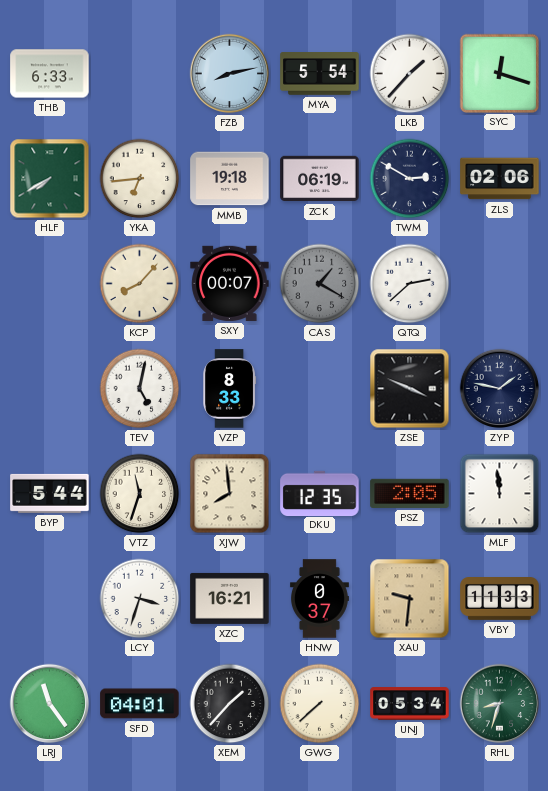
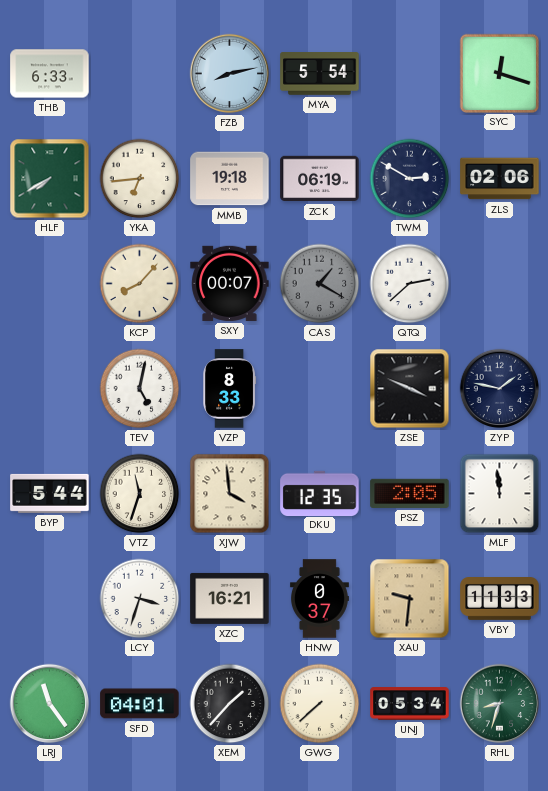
LKB: 1:37 -> none (410, 74)
XJW: 7:59 -> 3:59 (230, 494)
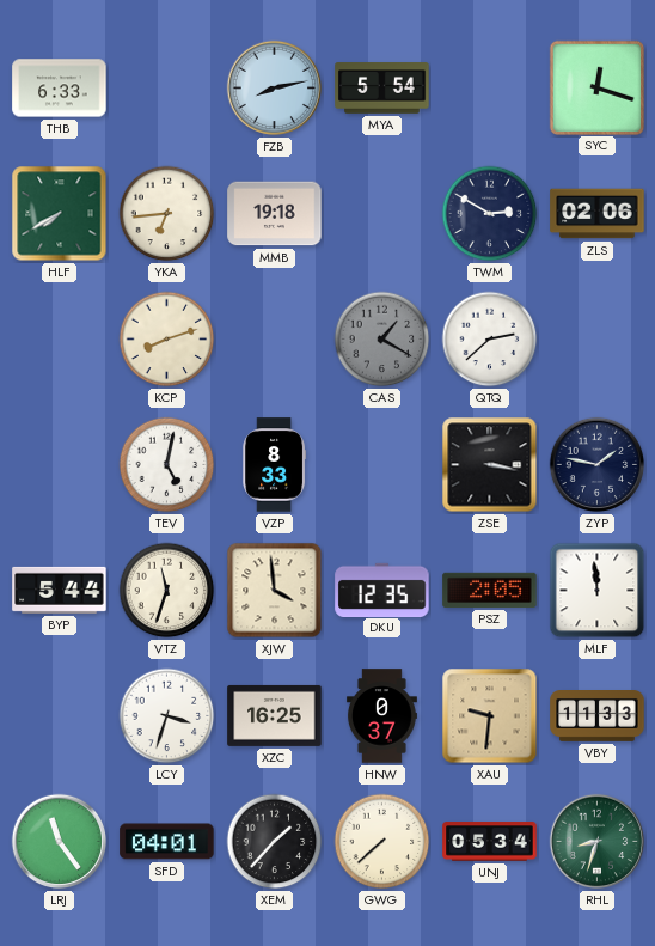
ZCK: 06:19 -> none (320, 179)
KCP: 8:07 -> 8:12 (167, 340)
SXY: 00:07 -> none (230, 283)
ZSE: 3:49 -> 3:17 (490, 465)
XZC: 16:21 -> 16:25 (275, 715)
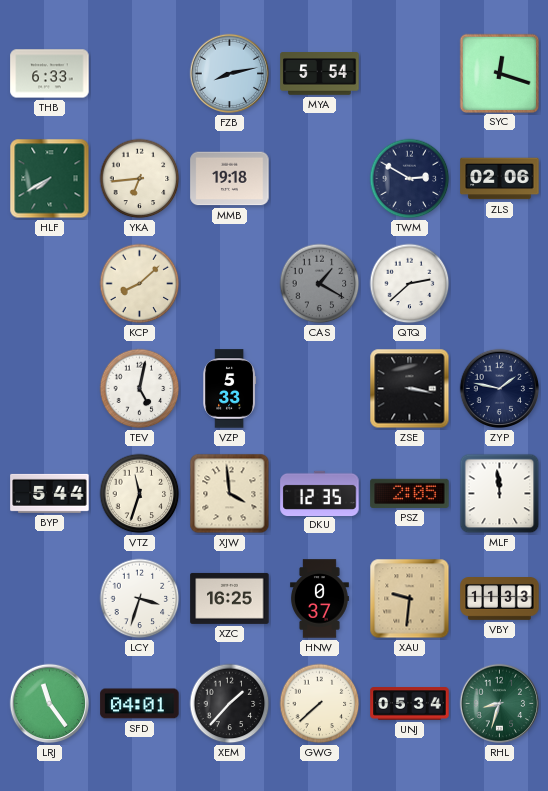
KCP: 8:12 -> 8:08 (140, 284)
VZP: 8:33 -> 5:33 (230, 389)
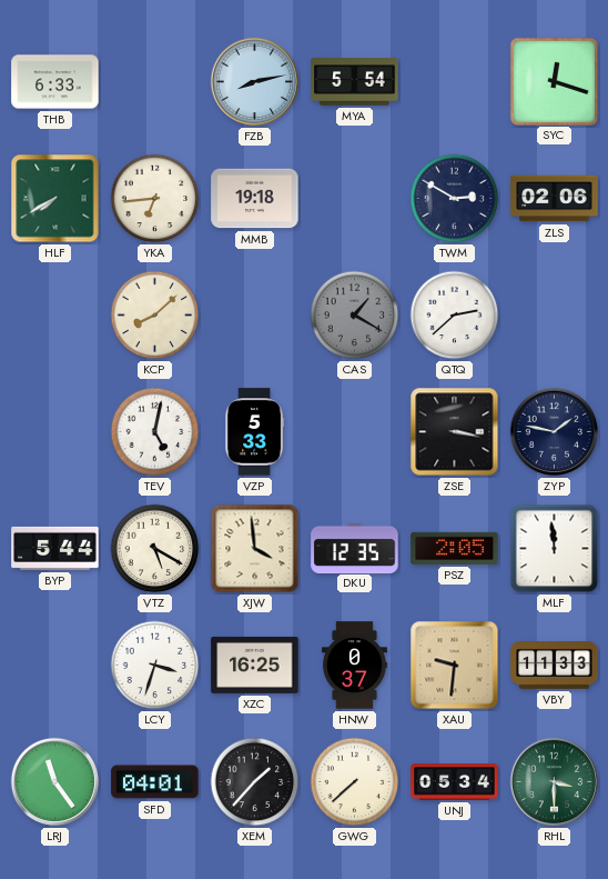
VTZ: 11:33 -> 5:20 (155, 549)
RHL: 8:33 -> 3:30 (555, 782)
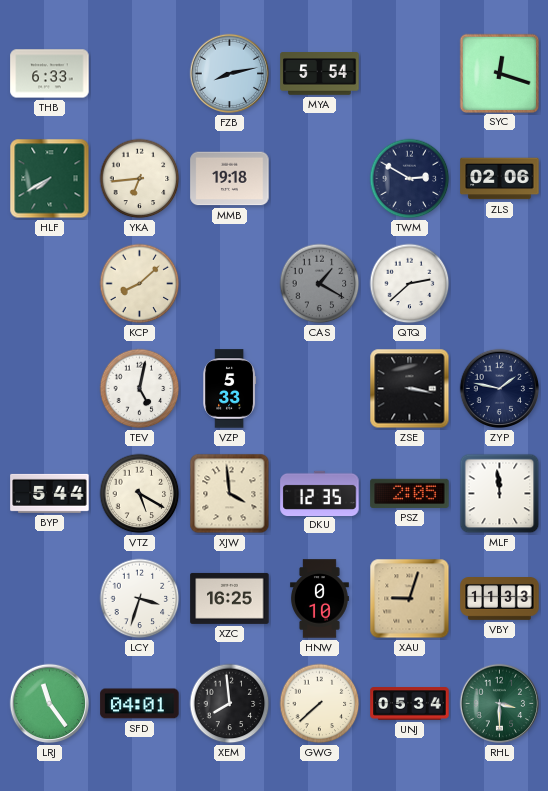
HNW: 0:37 -> 0:10 (319, 599)
XAU: 9:31 -> 9:03 (410, 599)
XEM: 1:37 -> 7:59 (230, 704)
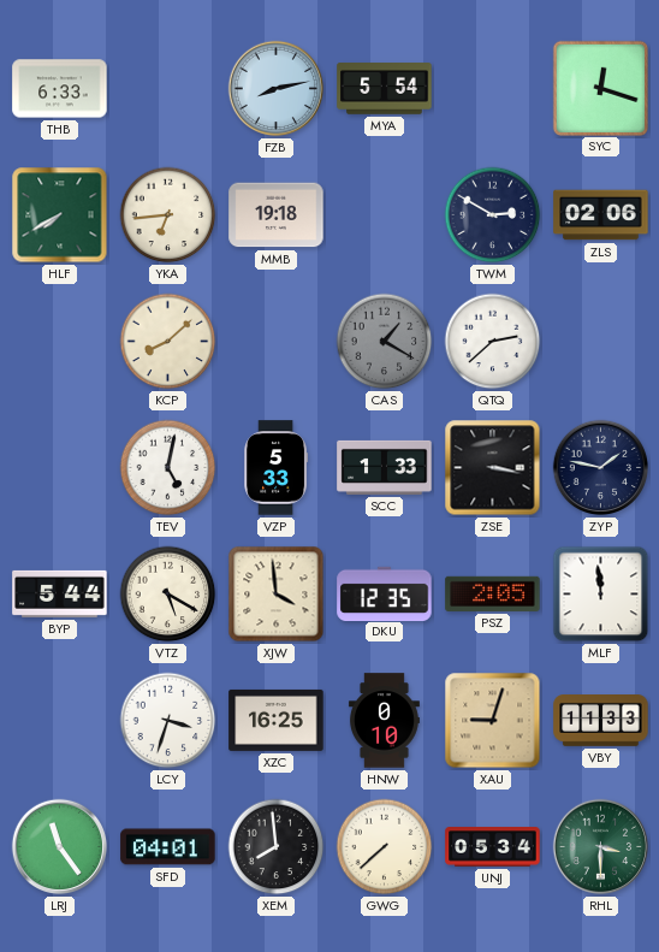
SCC: none -> 1:33 (385, 467)
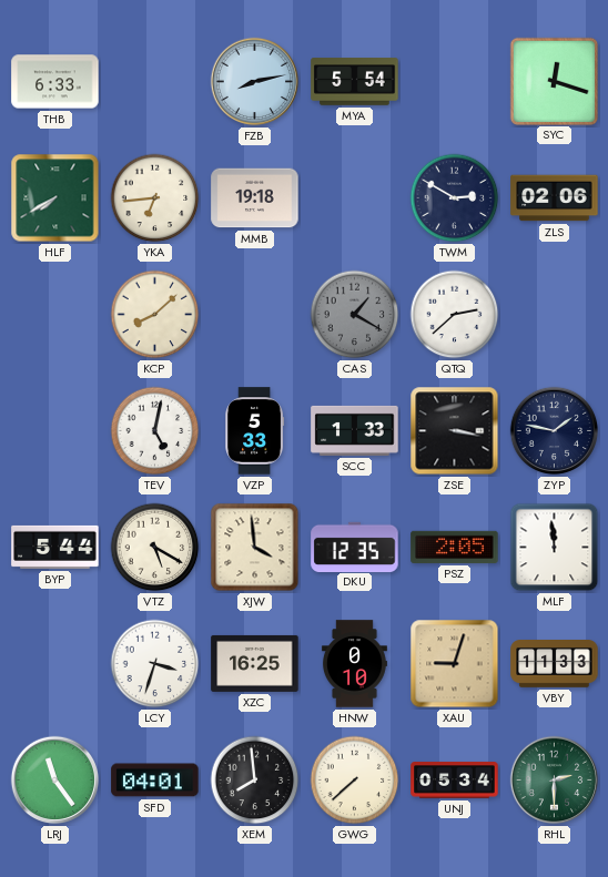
RHL: 3:30 -> 2:30 (555, 781)
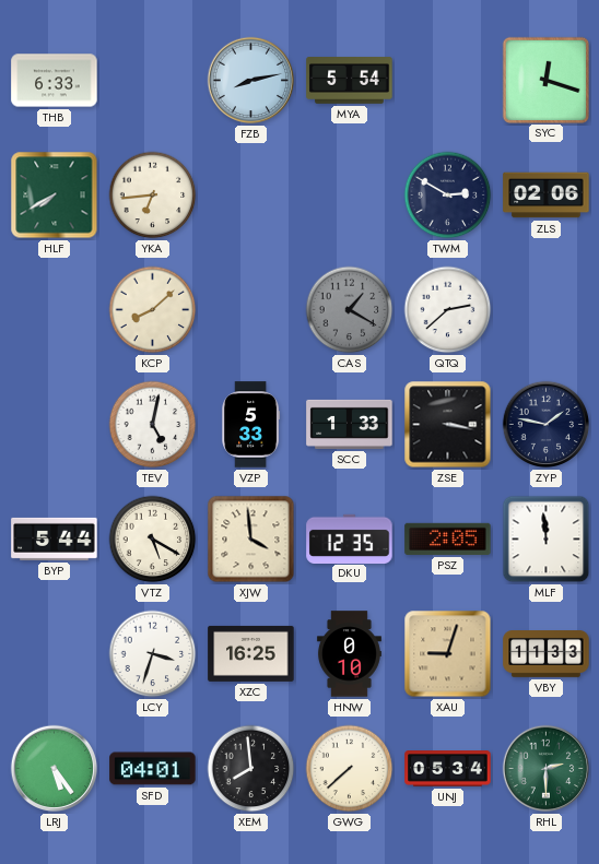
MMB: 19:18 -> none (255, 198)
LRJ: 11:24 -> 5:24 (55, 769)
